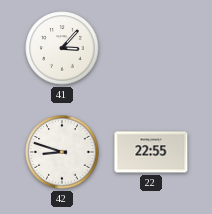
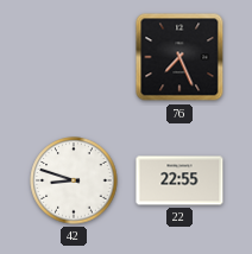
41: 3:07 -> none (62, 48)
76: none -> 7:26 (179, 57)
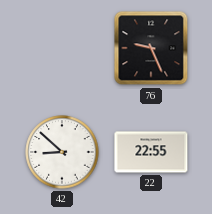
76: 7:26 -> 9:26 (151, 48)
42: 8:48 -> 8:52 (62, 152)
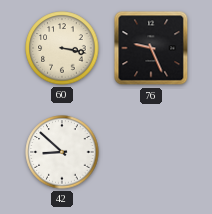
60: none -> 3:17 (62, 48)
22: 22:55 -> none (151, 152)
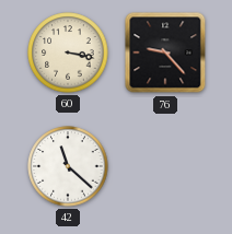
76: 9:26 -> 9:23 (165, 52)
42: 8:52 -> 11:22 (68, 166)
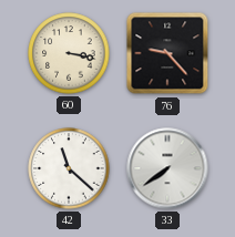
33: none -> 7:39 (167, 168)
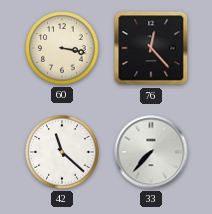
76: 9:23 -> 12:23 (151, 48)
33: 7:39 -> 7:37 (151, 152)
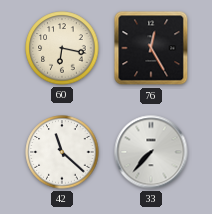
60: 3:17 -> 6:17 (62, 48)
76: 12:23 -> 12:25 (151, 48)
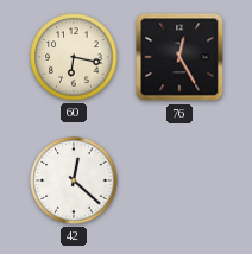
42: 11:22 -> 12:22 (74, 180)
33: 7:37 -> none (151, 152)
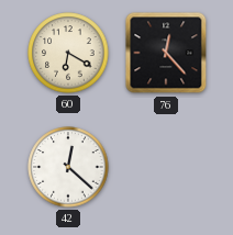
60: 6:17 -> 6:20 (68, 53)
76: 12:25 -> 12:23 (166, 53)
